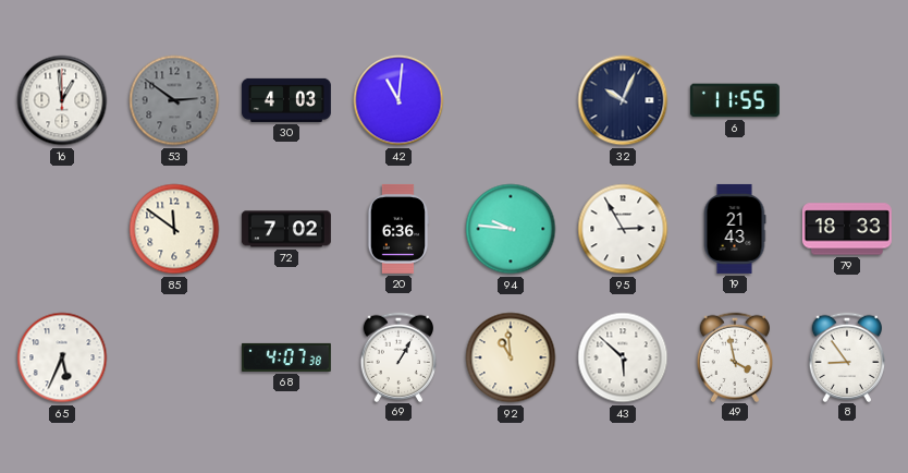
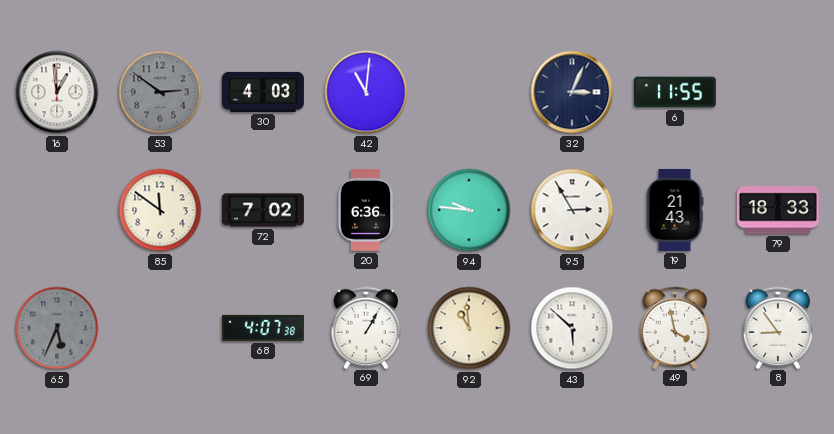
32: 10:04 -> 3:04 (572, 92)
65 dial: white -> grey (57, 328)
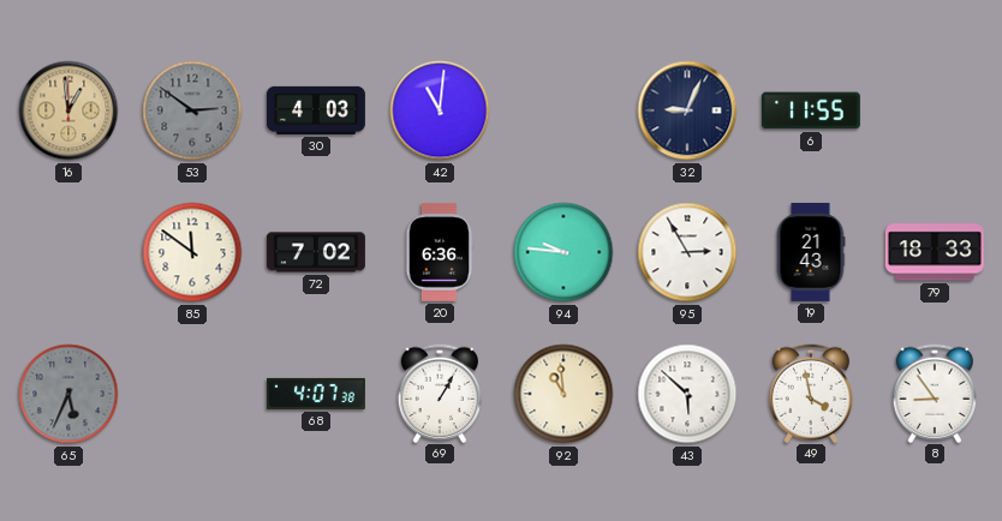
16 dial: white -> champagne (68, 110)
32: 3:04 -> 9:04 (687, 110)
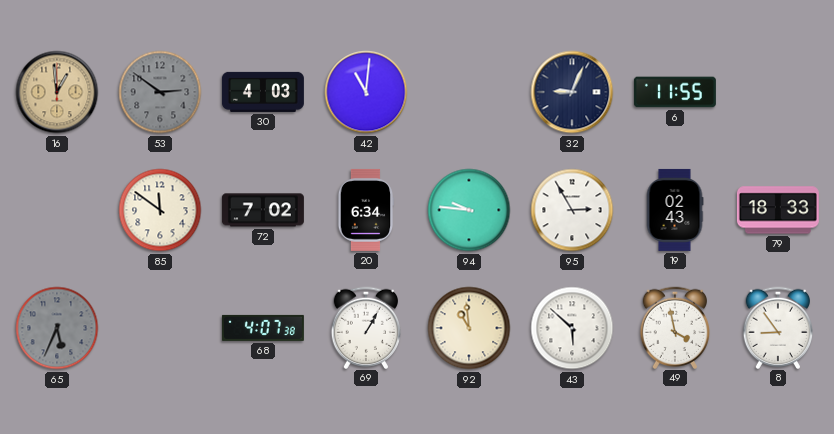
20: 6:36 -> 6:34 (366, 210)
19: 21:43 -> 02:43 (675, 210)
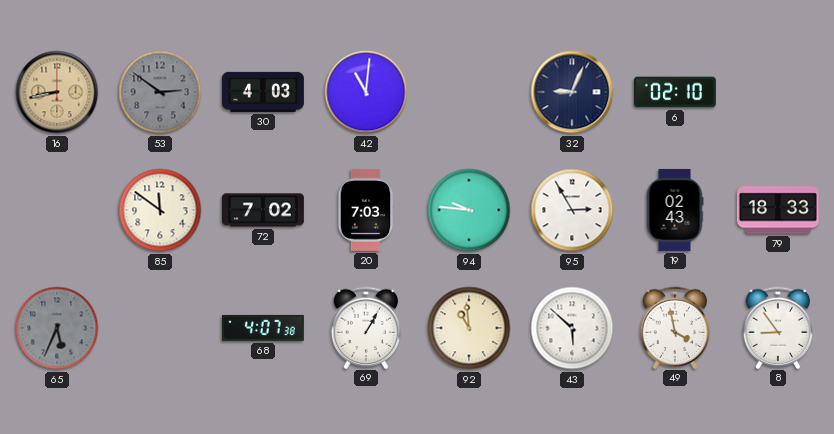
16: 12:59 -> 8:43 (57, 92)
6: 11:55 -> 02:10 (675, 92)
20: 6:34 -> 7:03 (366, 210)
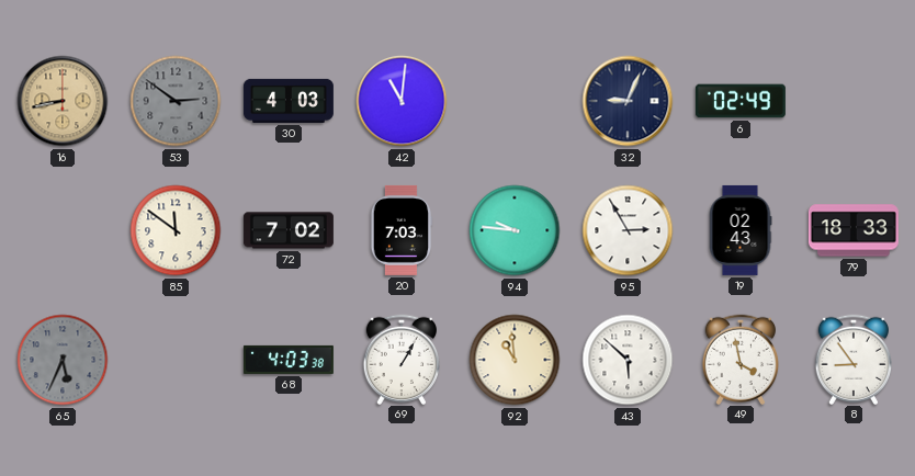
6: 02:10 -> 02:49 (741, 101)
68: 4:07 -> 4:03 (289, 360)
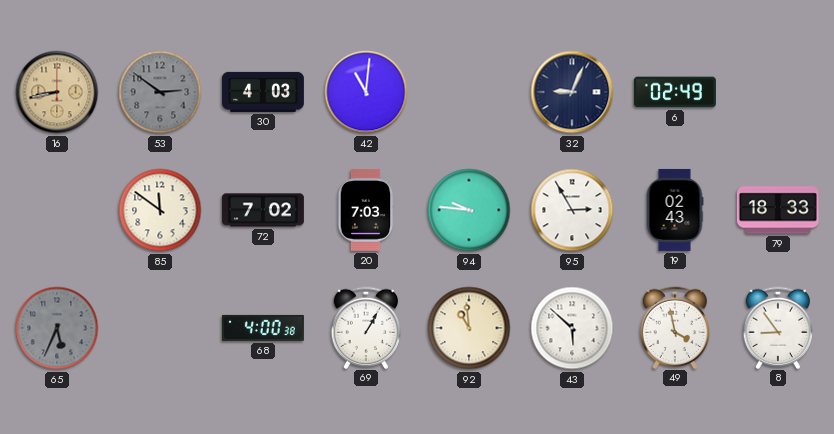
68: 4:03 -> 4:00 (263, 328)
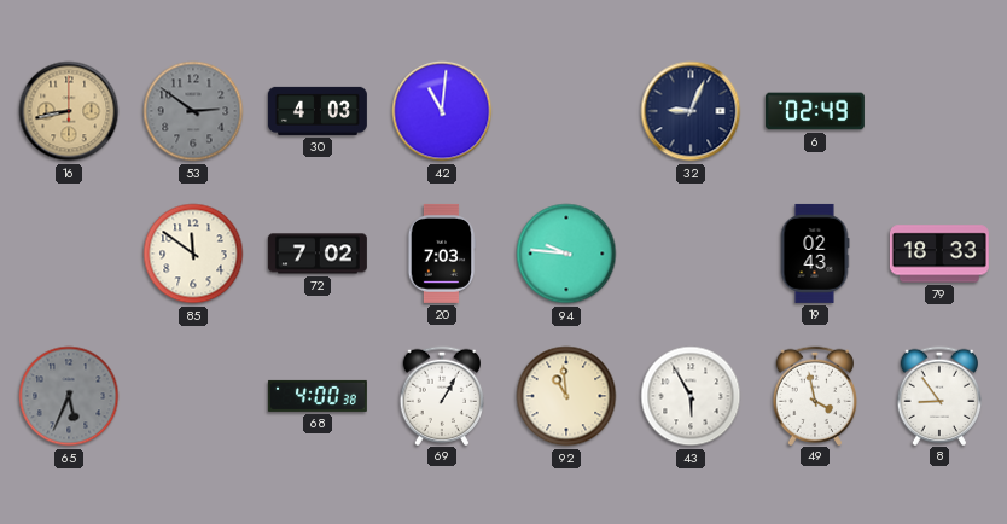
95: 2:55 -> none (572, 210)
43: 5:52 -> 5:55 (691, 396)
